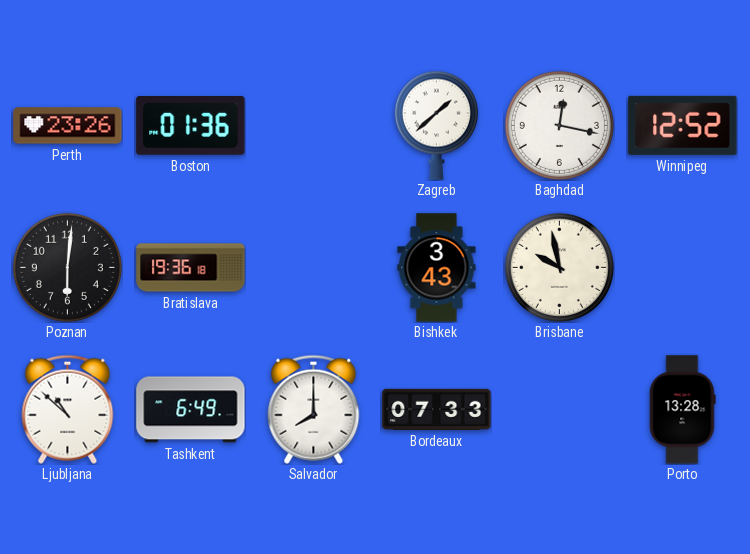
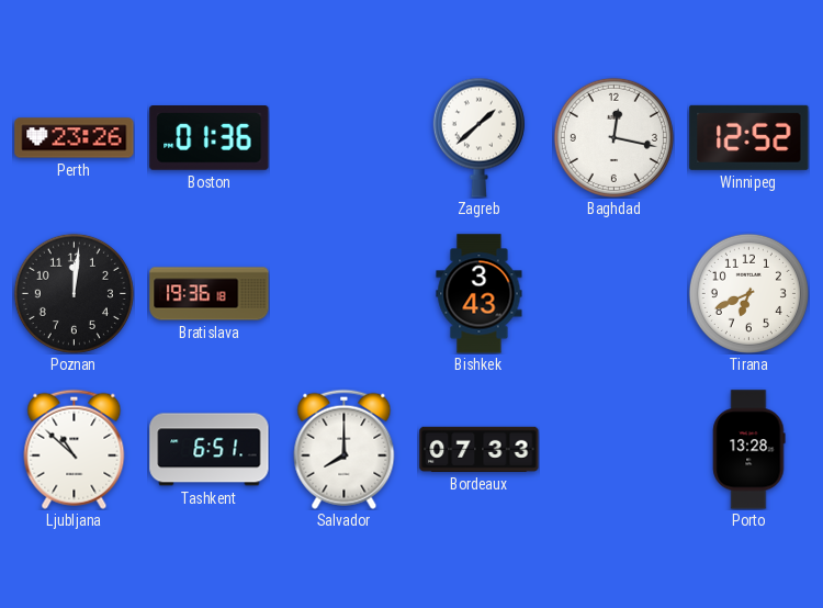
Poznan: 6:01 -> 12:01 (74, 293)
Brisbane: 9:58 -> none (559, 267)
Tirana: none -> 6:41 (748, 293)
Tashkent: 6:49 -> 6:51 (210, 450)
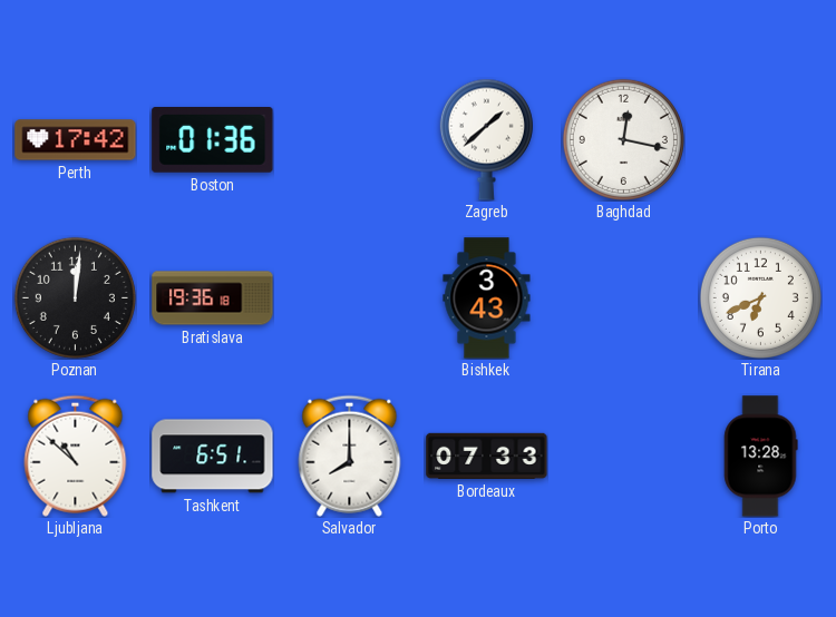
Perth: 23:26 -> 17:42 (76, 140)
Winnipeg: 12:52 -> none (749, 137)
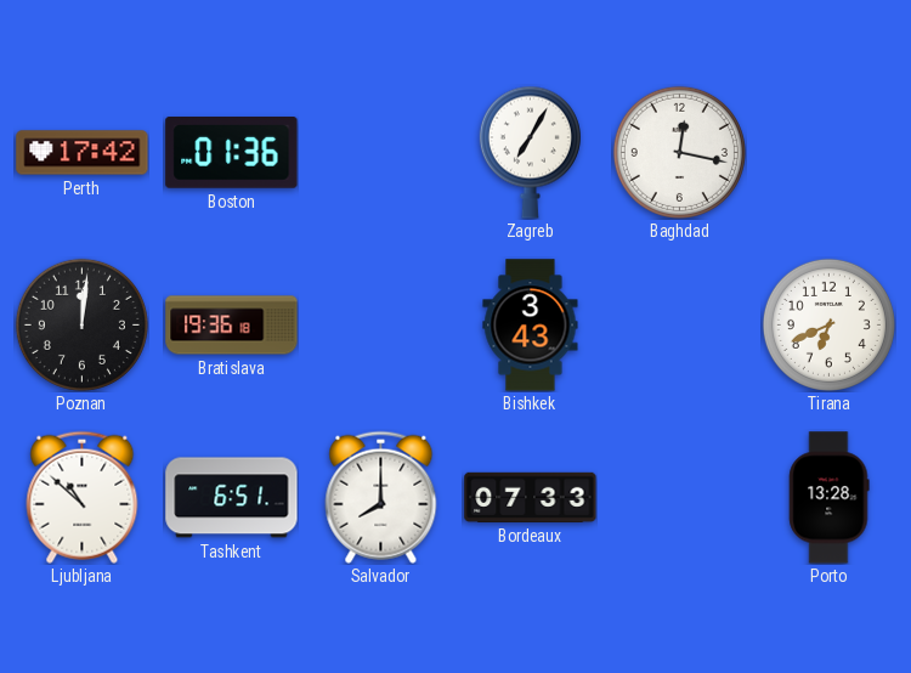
Zagreb: 1:38 -> 7:05 (530, 152)
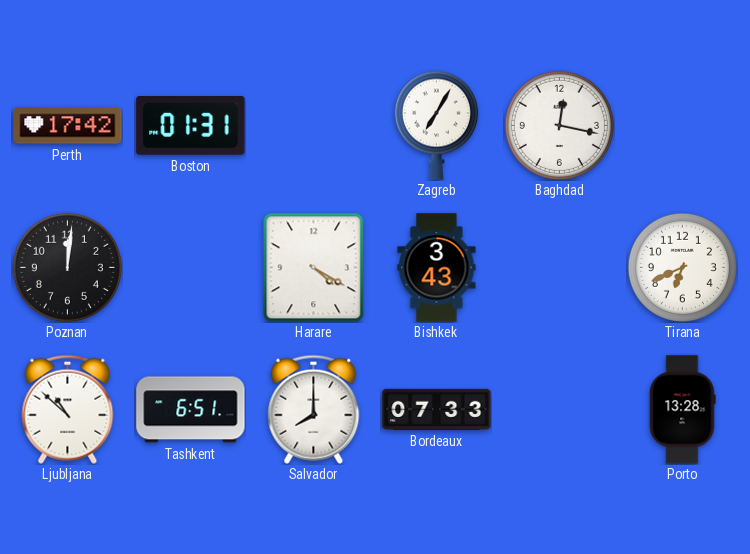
Boston: 01:36 -> 01:31 (191, 126)
Bratislava: 19:36 -> none (232, 326)
Harare: none -> 4:20 (314, 267)
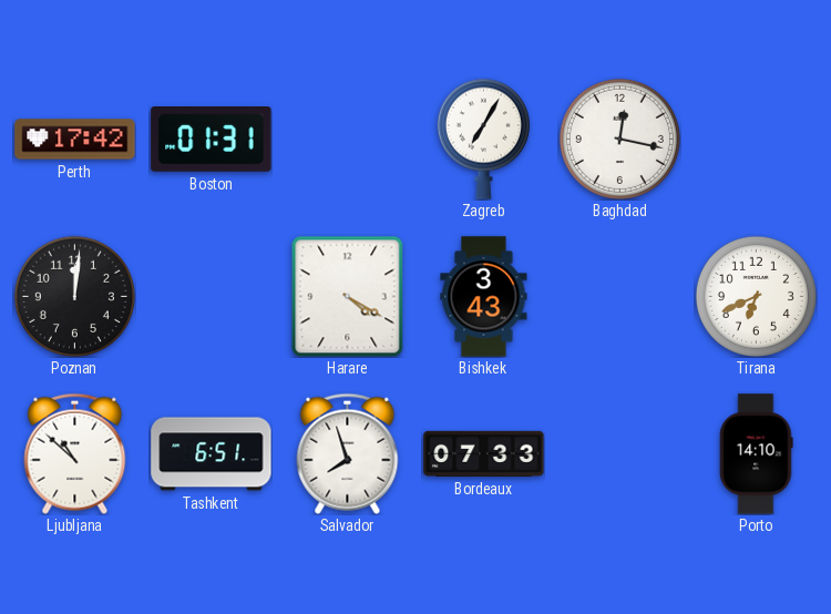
Salvador: 8:00 -> 7:57 (348, 453)
Porto: 13:28 -> 14:10 (757, 454)
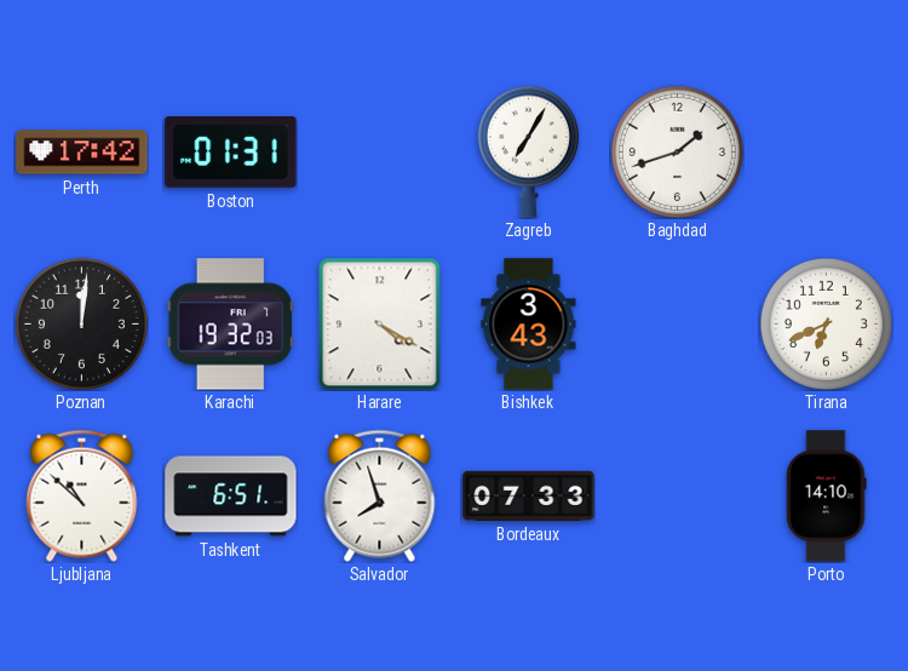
Baghdad: 12:17 -> 1:42 (677, 151)
Karachi: none -> 19:32 (230, 325)
